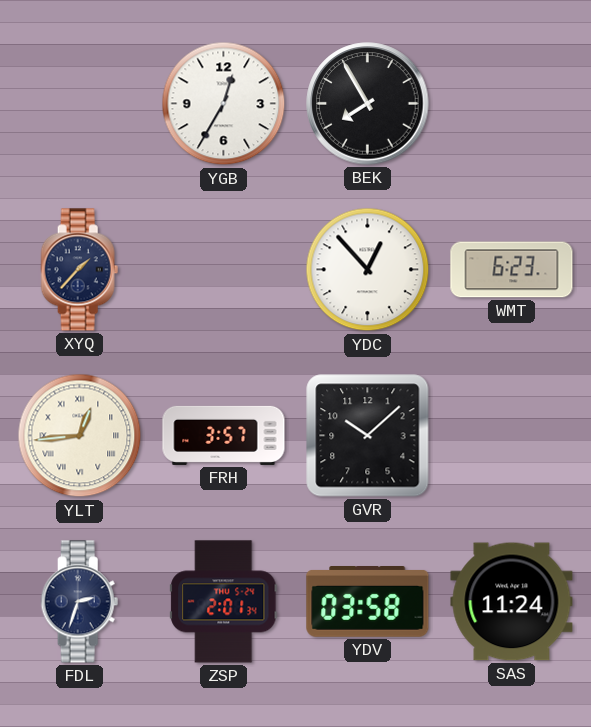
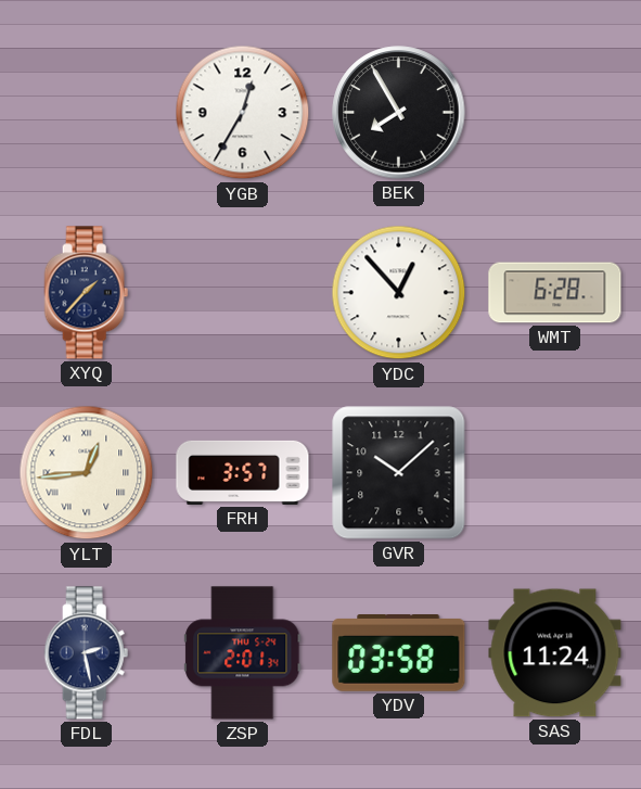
WMT: 6:23 -> 6:28 (555, 293)
FDL: 2:33 -> 2:28 (87, 653)
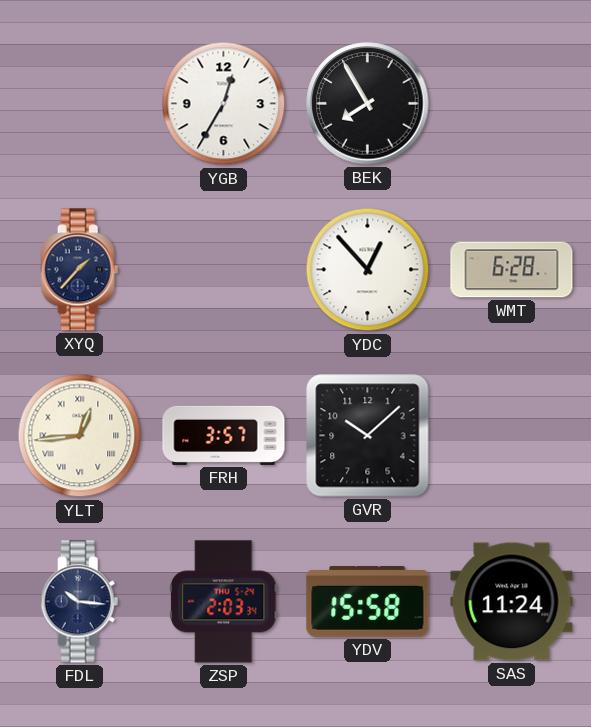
FDL: 2:28 -> 10:16 (80, 602)
ZSP: 2:01 -> 2:03 (224, 602)
YDV: 03:58 -> 15:58 (368, 602)
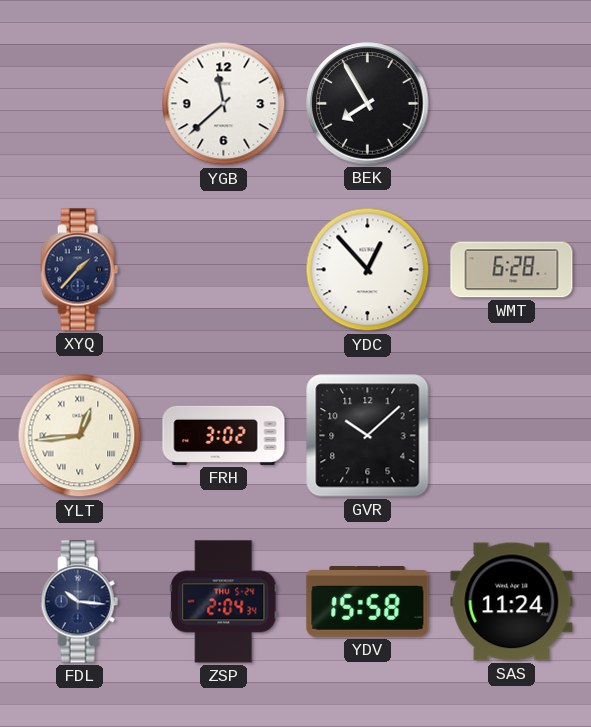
YGB: 12:35 -> 11:38 (224, 104)
FRH: 3:57 -> 3:02 (224, 435)
ZSP: 2:03 -> 2:04 (224, 602)
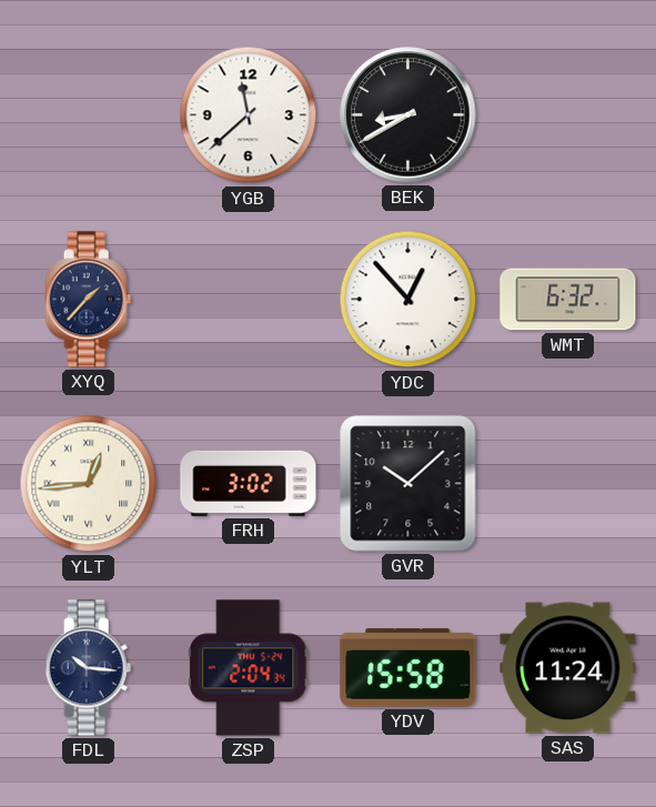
BEK: 7:55 -> 8:40 (408, 115)
WMT: 6:28 -> 6:32 (568, 300)
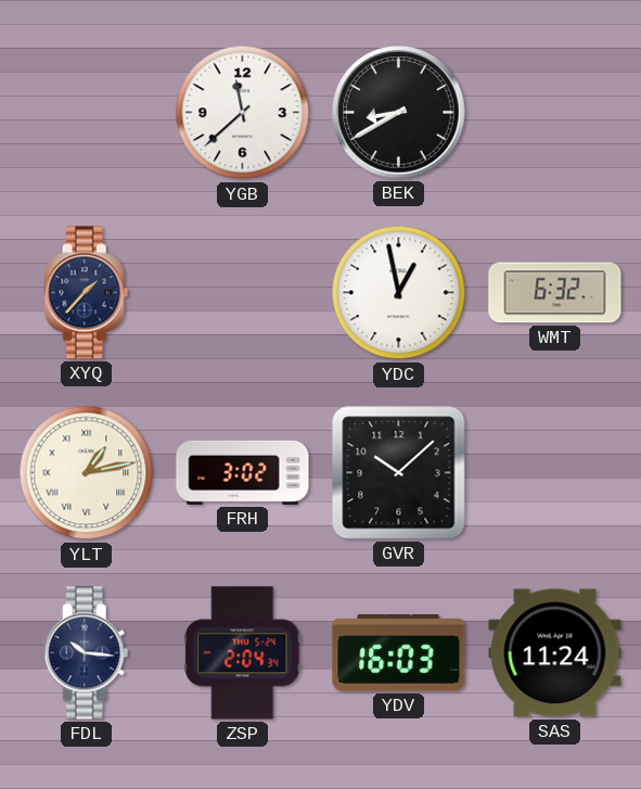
YDC: 12:53 -> 12:58 (399, 293)
YLT: 12:44 -> 1:13 (87, 473)
YDV: 15:58 -> 16:03 (399, 653)
